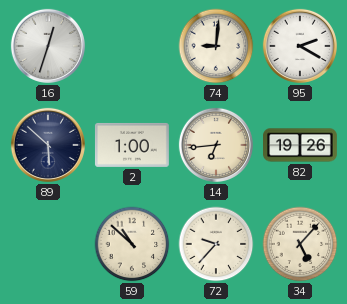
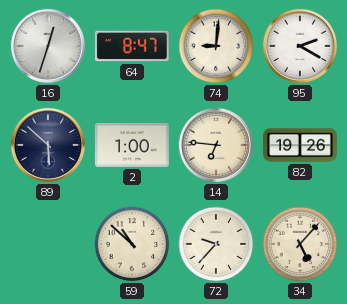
64: none -> 8:47 (132, 46)
14: 6:44 -> 6:46 (216, 145)
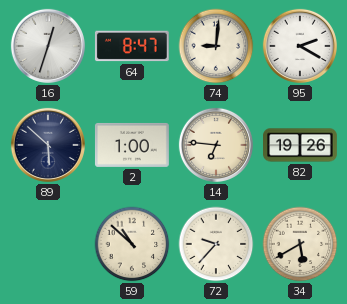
34: 5:07 -> 5:40 (300, 244)
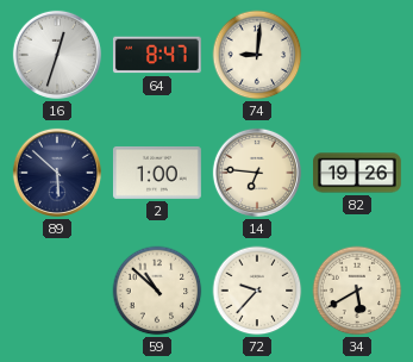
95: 2:20 -> none (300, 46)
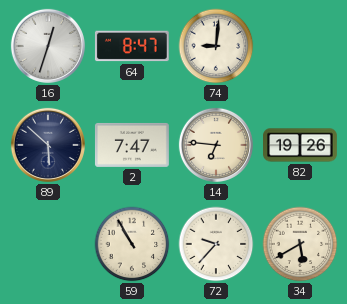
2: 1:00 -> 7:47 (132, 145)
59: 10:52 -> 10:55 (132, 244)
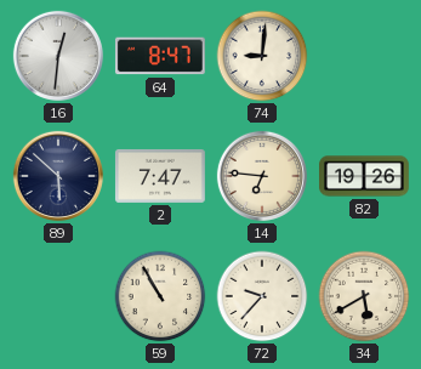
16: 12:33 -> 12:31 (58, 56)
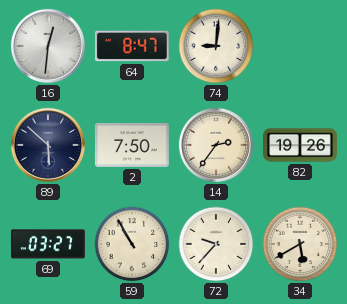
2: 7:47 -> 7:50 (132, 145)
14: 6:46 -> 2:36 (216, 145)
69: none -> 03:27 (48, 244)
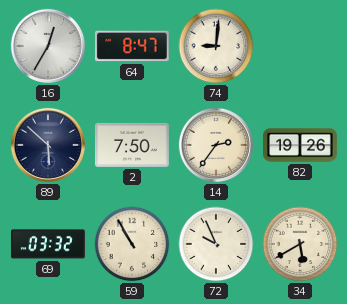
16: 12:31 -> 12:35 (48, 46)
69: 03:27 -> 03:32 (48, 244)
72: 9:37 -> 9:56 (216, 244)
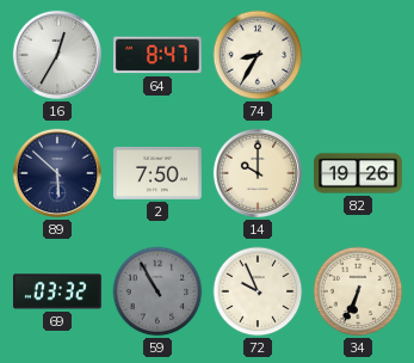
74: 9:01 -> 8:35 (258, 55)
14: 2:36 -> 10:00 (258, 173)
59 dial: cream -> grey (157, 291)
34: 5:40 -> 6:34 (358, 291)
